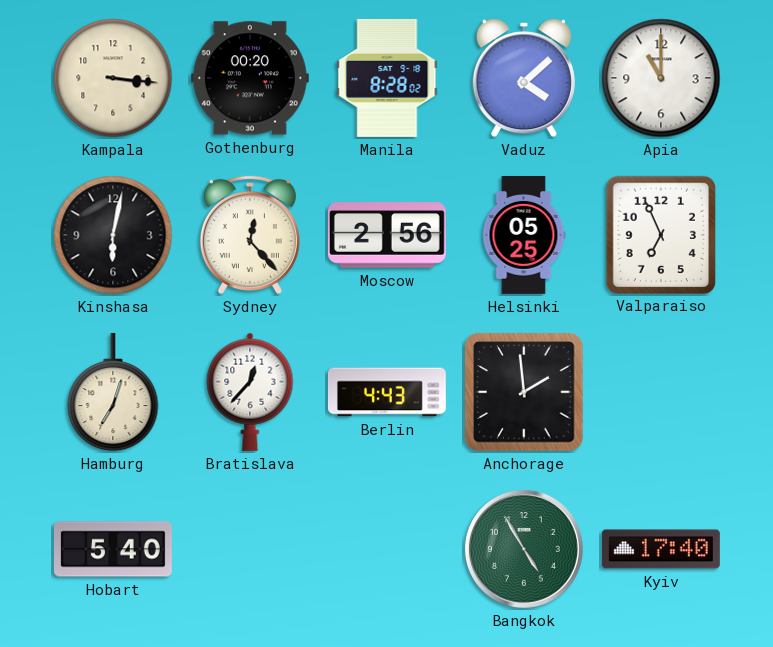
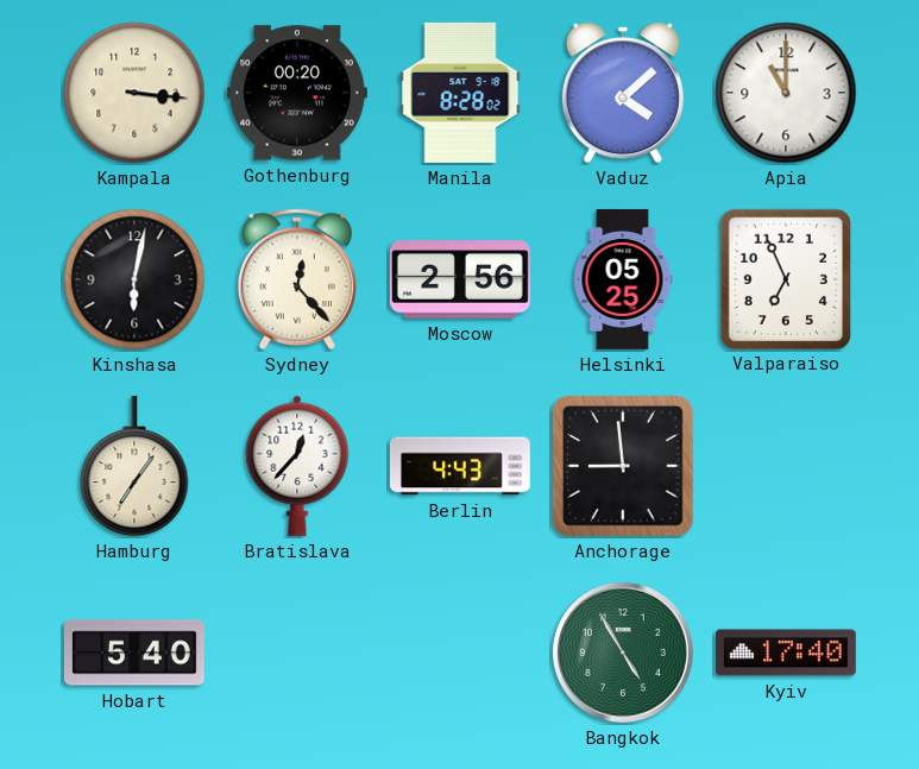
Hamburg: 7:03 -> 7:06 (134, 466)
Anchorage: 1:59 -> 8:59 (623, 466)
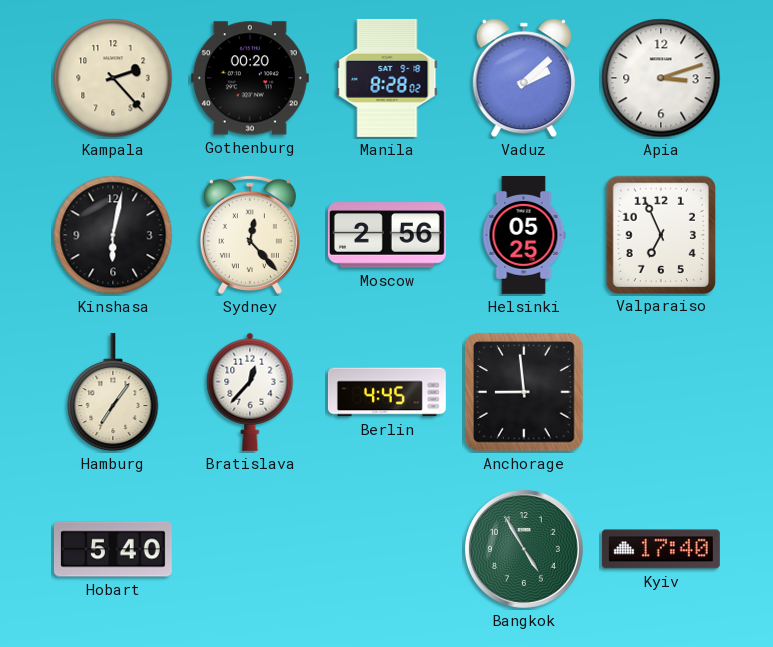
Kampala: 3:16 -> 2:23 (113, 78)
Vaduz: 4:08 -> 2:08 (524, 78)
Apia: 11:00 -> 3:12 (661, 78)
Berlin: 4:43 -> 4:45 (387, 392)
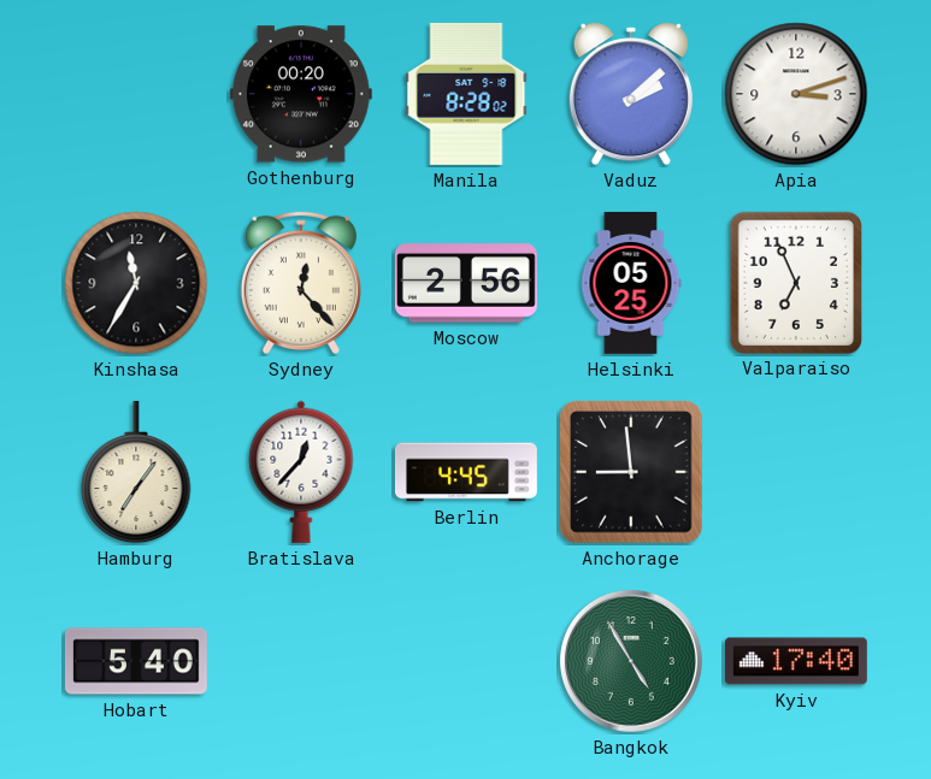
Kampala: 2:23 -> none (113, 78)
Kinshasa: 6:02 -> 11:35 (136, 283)
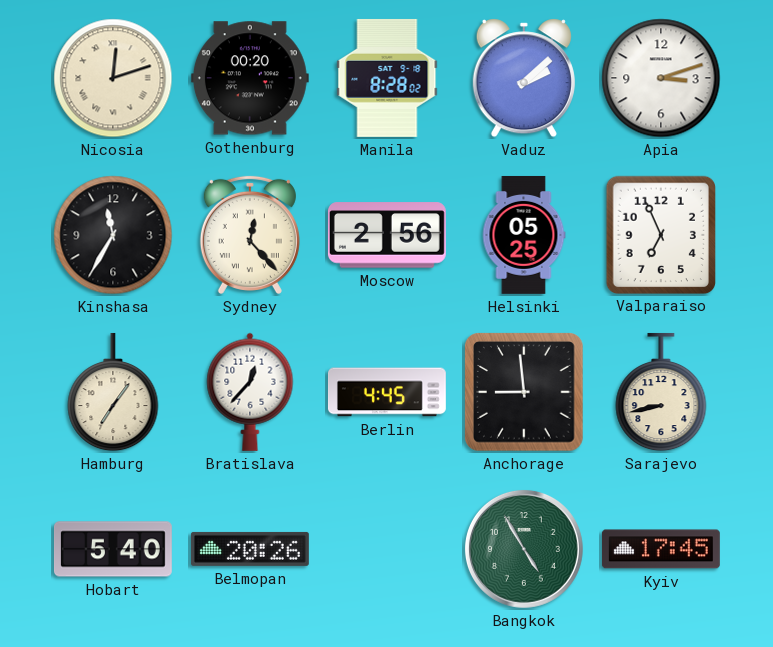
Nicosia: none -> 12:12 (113, 78)
Sarajevo: none -> 8:43 (661, 392)
Belmopan: none -> 20:26 (250, 549)
Kyiv: 17:40 -> 17:45 (661, 549)
